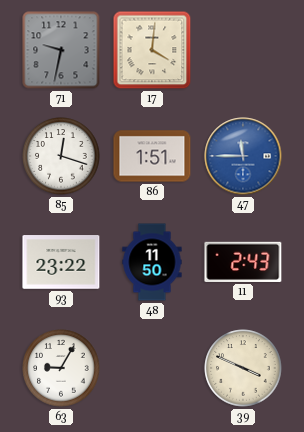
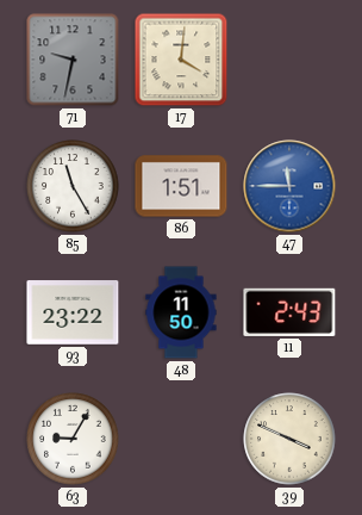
85: 12:18 -> 11:25 (73, 186)
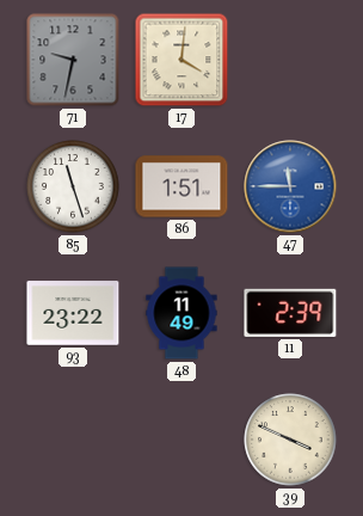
85: 11:25 -> 11:27 (73, 186)
48: 11:50 -> 11:49 (181, 313)
11: 2:43 -> 2:39 (290, 313)
63: 9:05 -> none (73, 439)
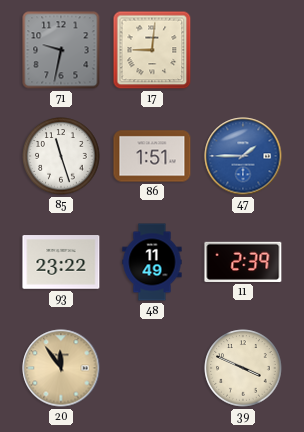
17: 4:01 -> 9:01 (152, 50)
47: 11:45 -> 1:45 (243, 156)
20: none -> 11:54 (61, 368)
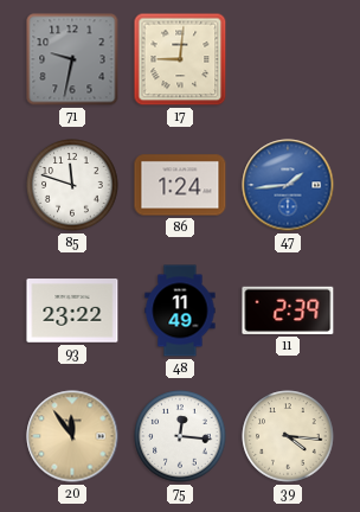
85: 11:27 -> 11:48 (72, 185)
86: 1:51 -> 1:24 (180, 185)
47: 1:45 -> 1:44 (288, 185)
75: none -> 12:16 (180, 436)
39: 3:49 -> 4:16 (288, 436)
